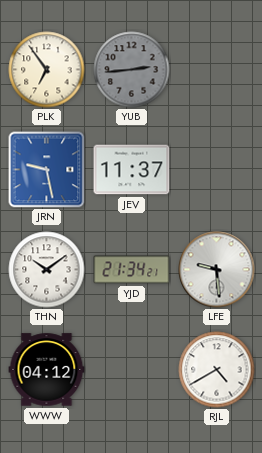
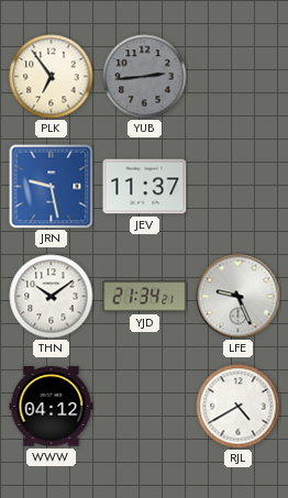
LFE: 9:29 -> 9:26 (239, 297)
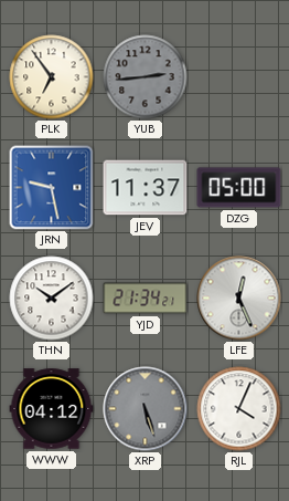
DZG: none -> 05:00 (239, 188)
LFE: 9:26 -> 12:26 (239, 299)
XRP: none -> 5:27 (146, 409)
RJL: 4:40 -> 4:04 (239, 409)
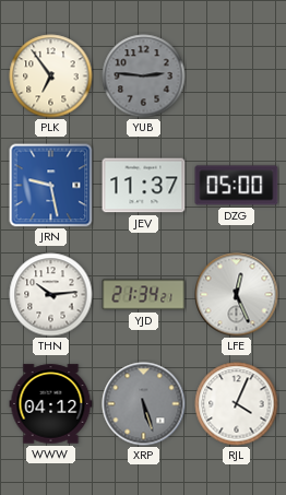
YUB: 2:44 -> 2:46 (144, 76)
THN: 10:09 -> 10:14 (51, 295)
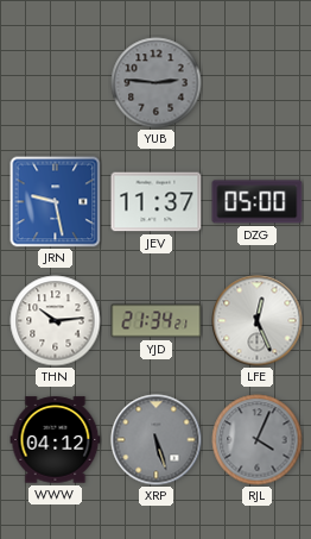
PLK: 6:54 -> none (51, 76)
RJL dial: white -> grey (258, 440)
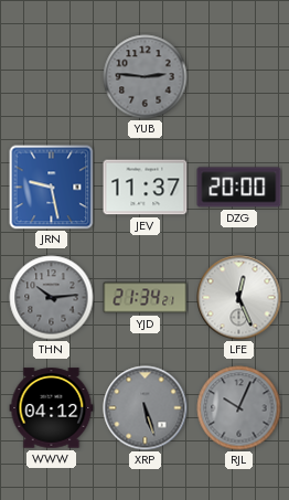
DZG: 05:00 -> 20:00 (239, 188)
THN dial: white -> grey (52, 298)
RJL: 4:04 -> 10:04 (239, 408)
